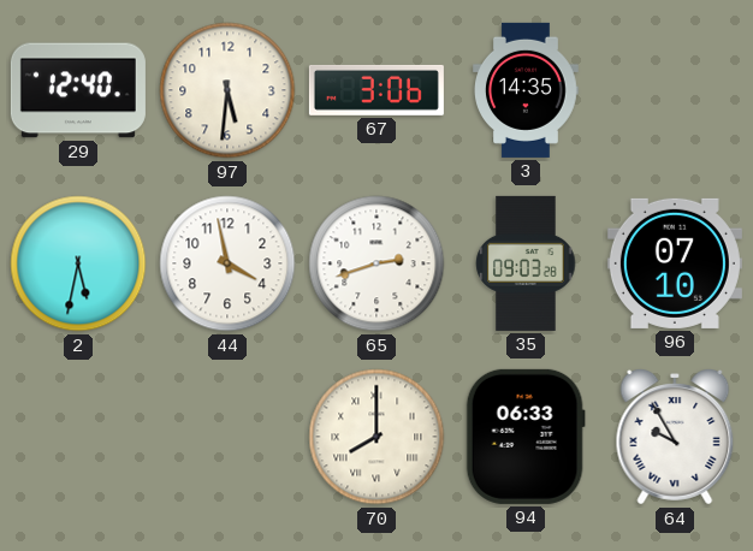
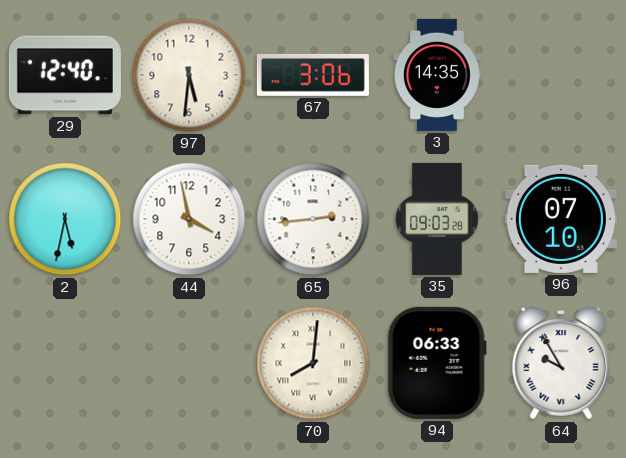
65: 2:42 -> 2:44 (313, 219)
70: 8:00 -> 8:01 (313, 363)
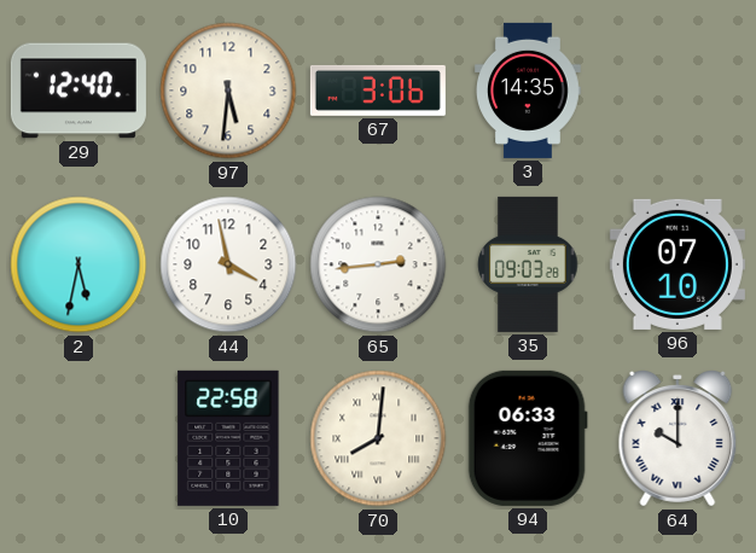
10: none -> 22:58 (228, 438)
64: 9:55 -> 10:00 (678, 438)
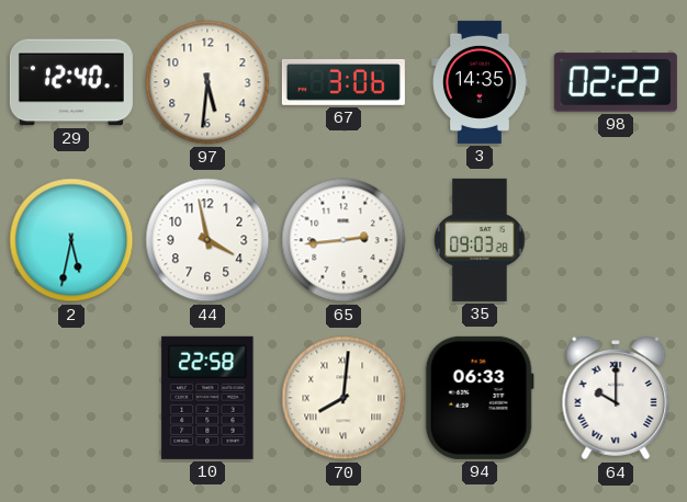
98: none -> 02:22 (616, 82)
96: 07:10 -> none (678, 264)
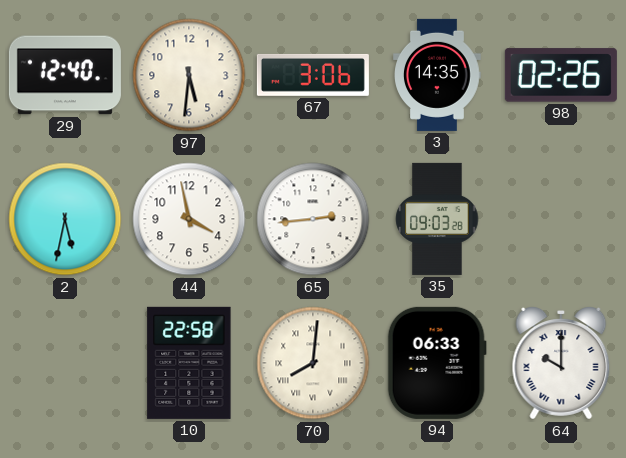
98: 02:22 -> 02:26 (561, 75)
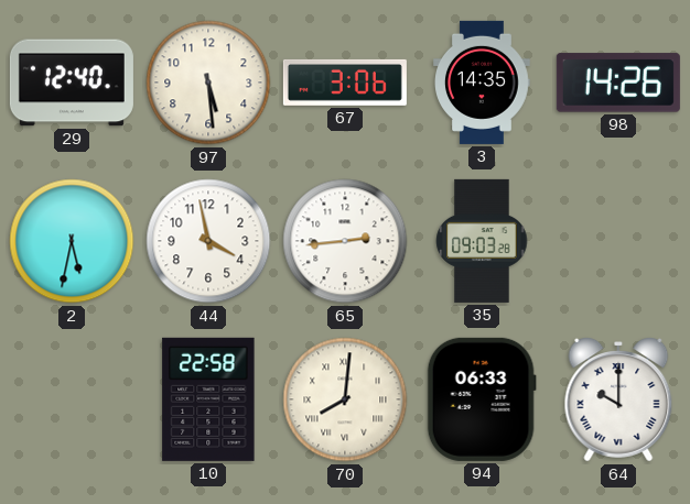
97: 5:31 -> 5:29 (208, 83)
98: 02:26 -> 14:26 (618, 83)
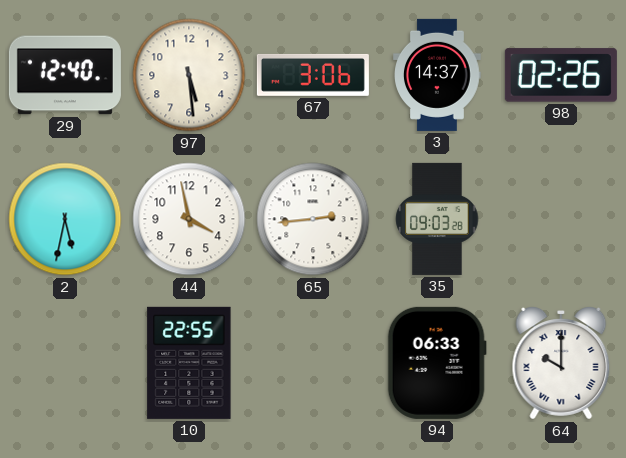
3: 14:35 -> 14:37 (438, 75)
98: 14:26 -> 02:26 (561, 75)
10: 22:58 -> 22:55 (189, 363)
70: 8:01 -> none (345, 399)
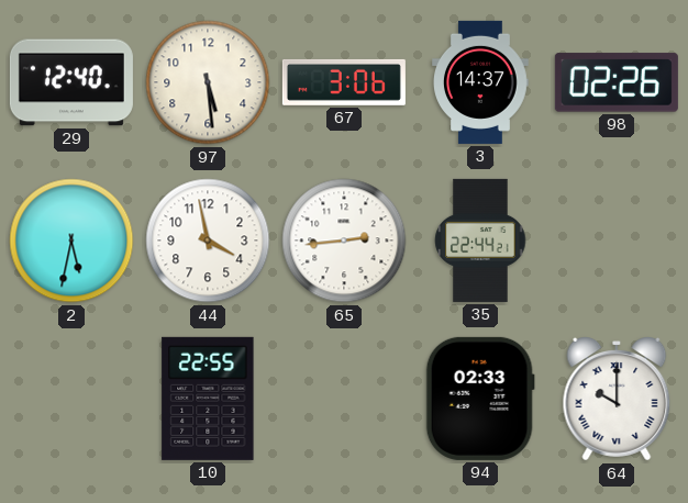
35: 09:03 -> 22:44 (480, 241)
94: 06:33 -> 02:33 (480, 399)
